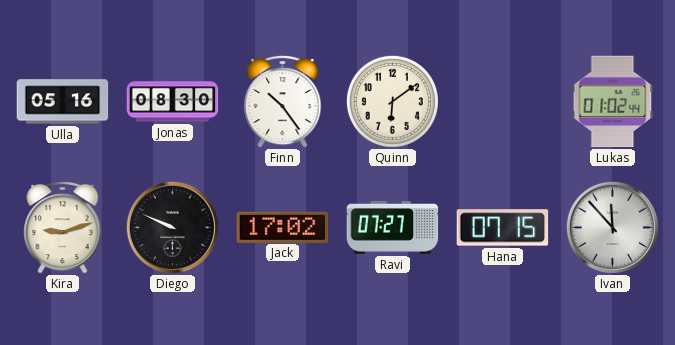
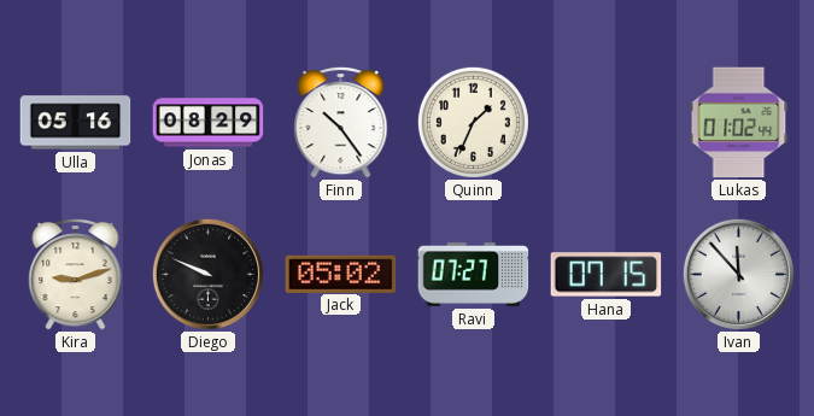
Jonas: 08:30 -> 08:29 (209, 123)
Quinn: 6:09 -> 1:34 (473, 122)
Jack: 17:02 -> 05:02 (341, 274)
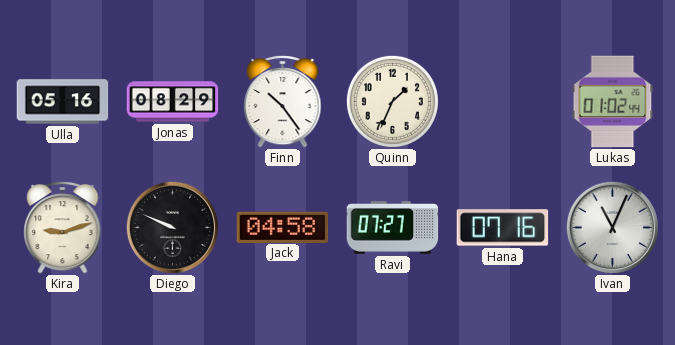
Jack: 05:02 -> 04:58 (283, 227)
Hana: 07:15 -> 07:16 (503, 228)
Ivan: 11:53 -> 11:04 (612, 227)
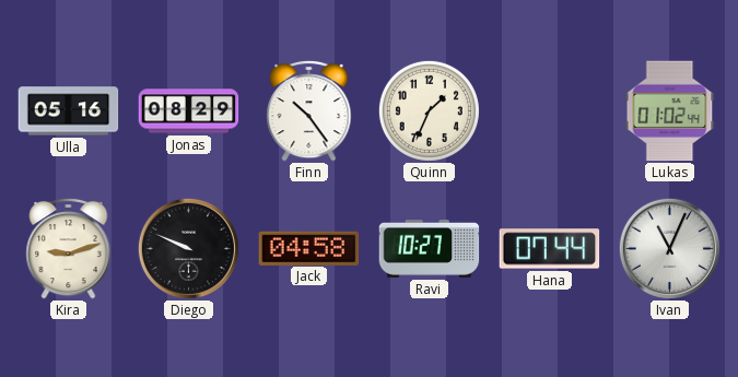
Ravi: 07:27 -> 10:27 (430, 249)
Hana: 07:16 -> 07:44 (550, 249)
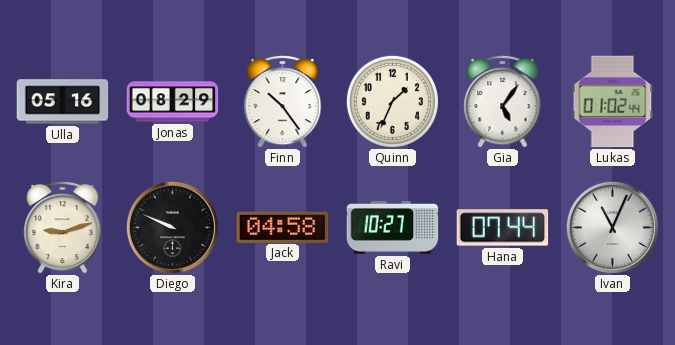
Gia: none -> 5:06 (503, 101)
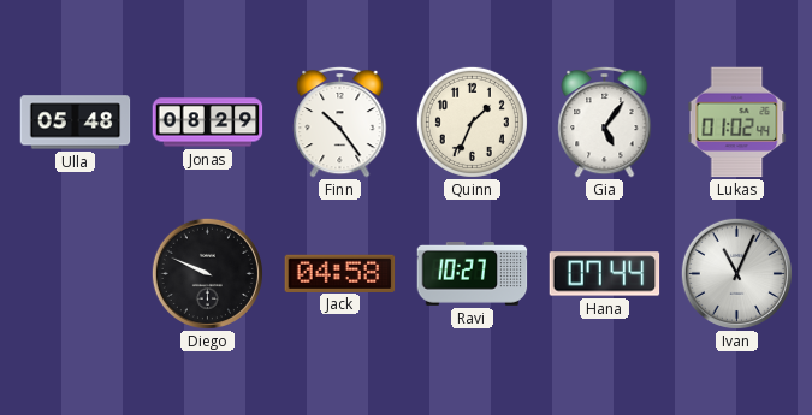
Ulla: 05:16 -> 05:48 (76, 123)
Kira: 9:12 -> none (63, 227)
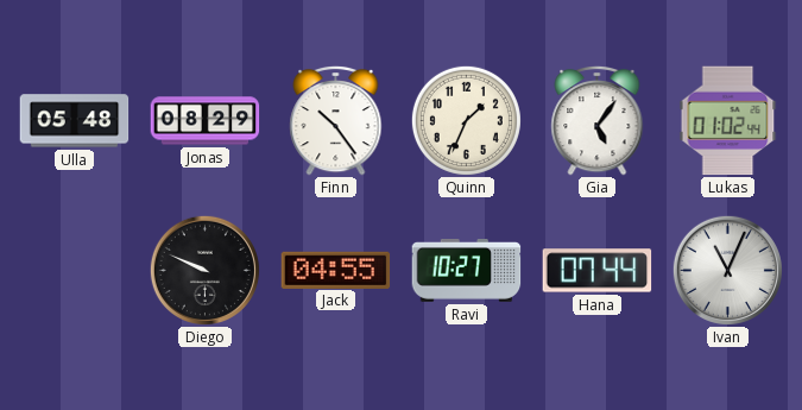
Jack: 04:58 -> 04:55 (336, 270)
